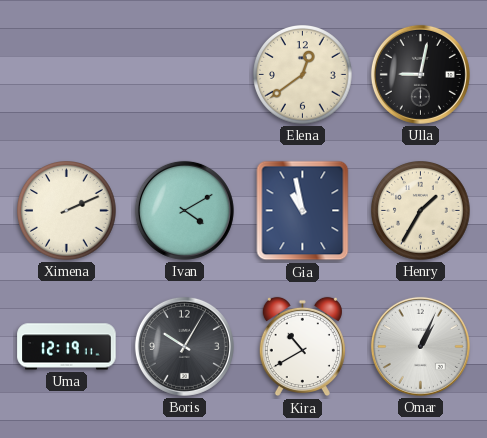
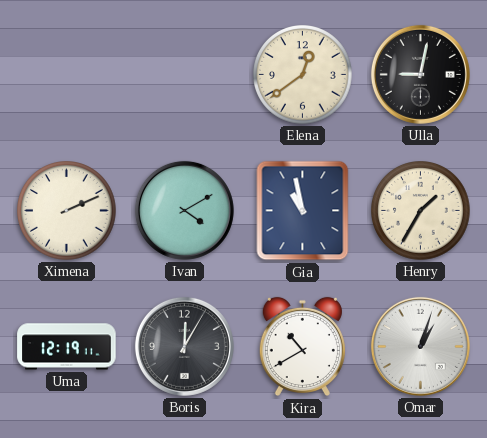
Boris: 10:05 -> 12:05 (184, 346)
Omar: 1:04 -> 1:03 (420, 346)
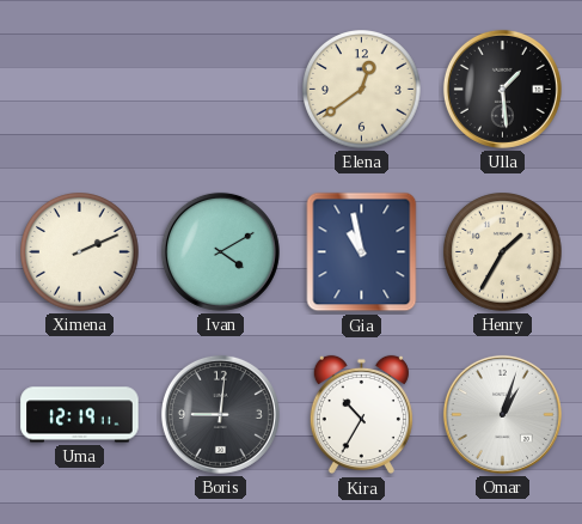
Ulla: 9:02 -> 1:29 (502, 89)
Boris: 12:05 -> 9:01 (220, 414)
Kira: 10:40 -> 10:35 (361, 415)
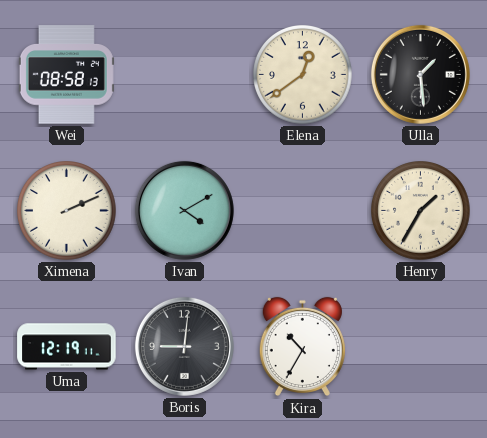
Wei: none -> 08:58 (66, 75)
Gia: 10:58 -> none (362, 252)
Omar: 1:03 -> none (502, 414)
